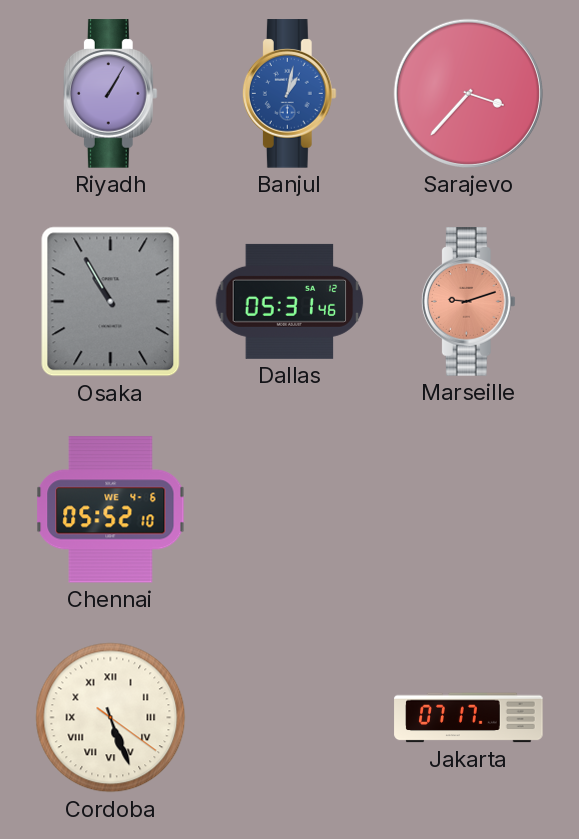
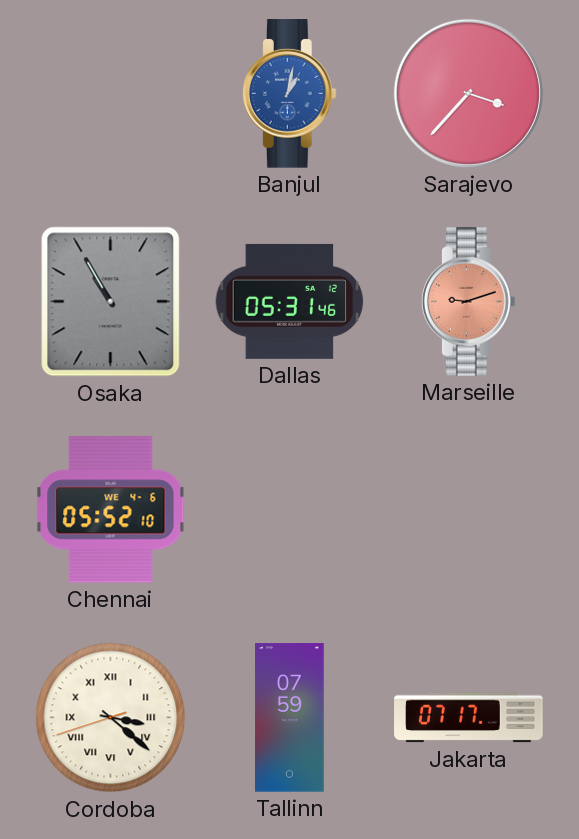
Riyadh: 1:05 -> none (110, 94)
Cordoba: 5:26 -> 3:21 (111, 718)
Tallinn: none -> 07:59 (290, 718)
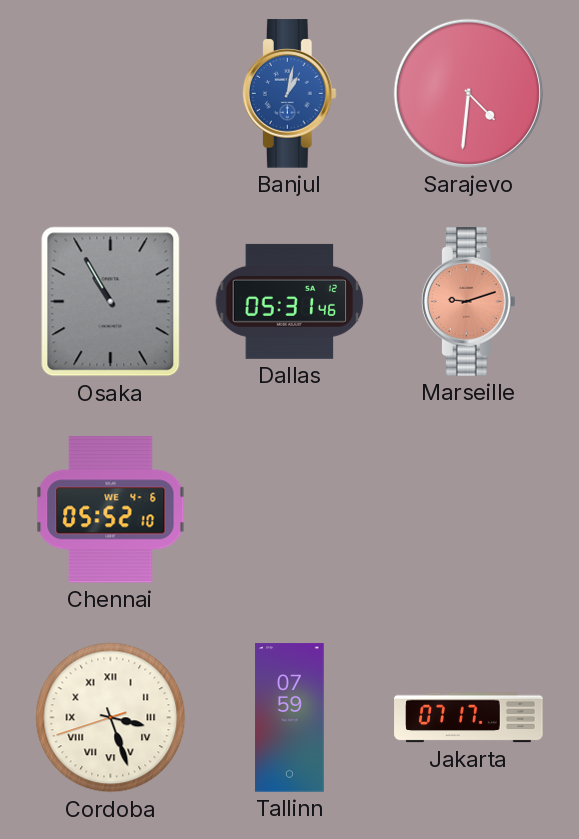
Sarajevo: 3:37 -> 4:31 (468, 93)
Cordoba: 3:21 -> 3:26 (111, 718)
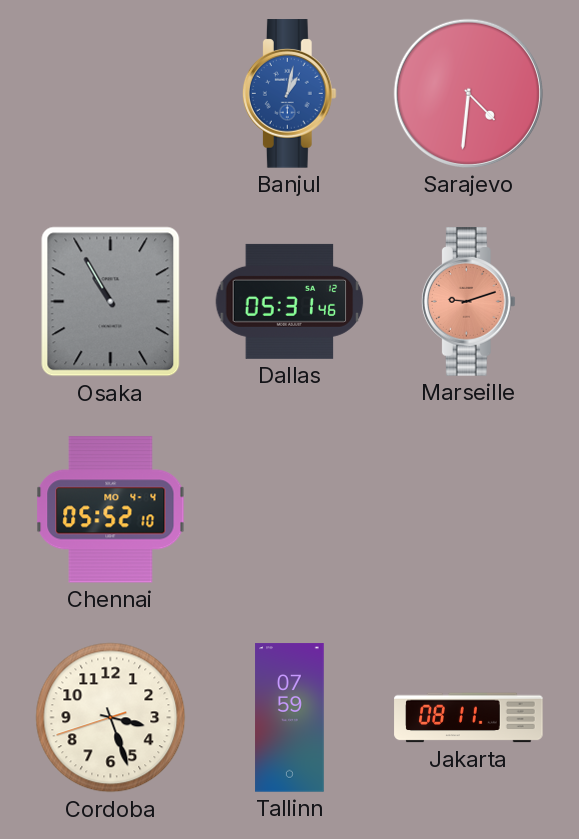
Chennai date: WE 4-6 -> MO 4-4 (111, 510)
Cordoba numerals: Roman -> Arabic (111, 718)
Jakarta: 07:17 -> 08:11 (469, 718)
